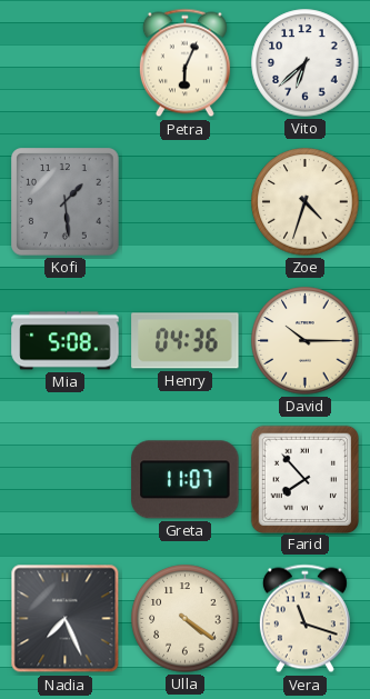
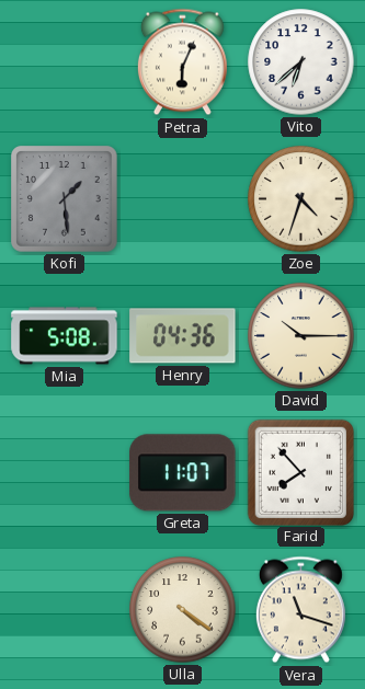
Nadia: 7:26 -> none (66, 619)
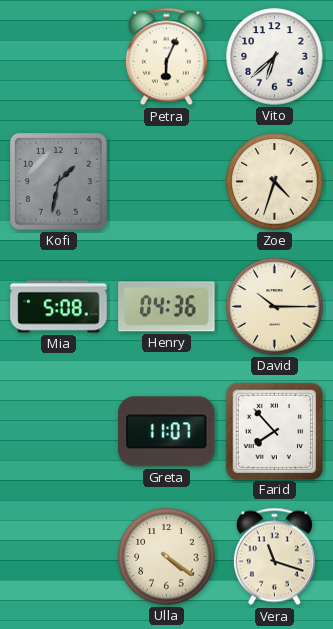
Kofi: 1:29 -> 1:32 (59, 182)
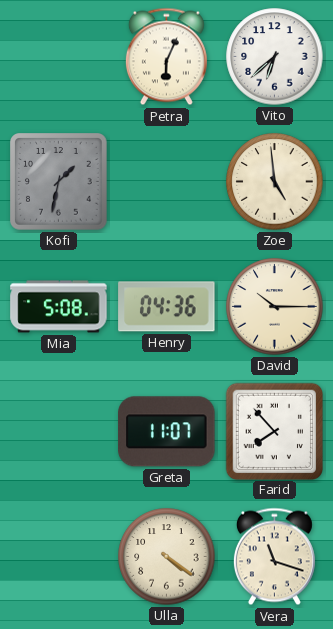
Zoe: 4:33 -> 4:59 (275, 182)
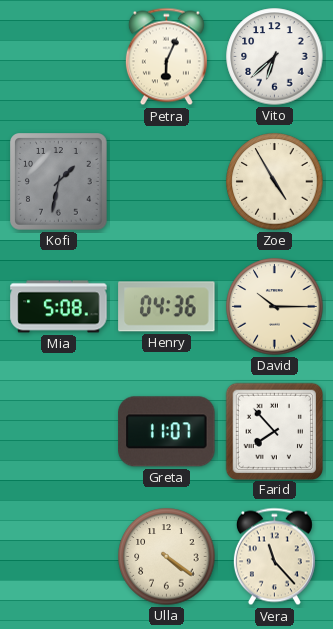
Zoe: 4:59 -> 4:55 (275, 182)
Vera: 11:18 -> 11:23 (274, 557)
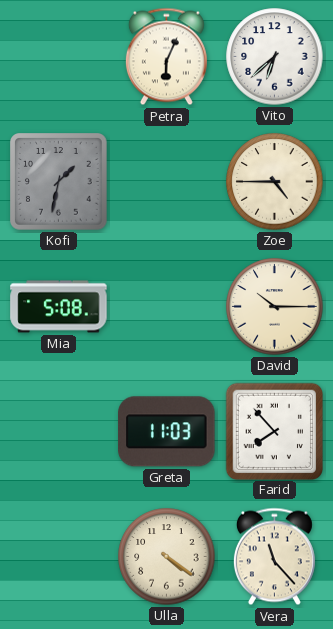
Zoe: 4:55 -> 4:45 (275, 182)
Henry: 04:36 -> none (167, 307)
Greta: 11:07 -> 11:03 (167, 432)
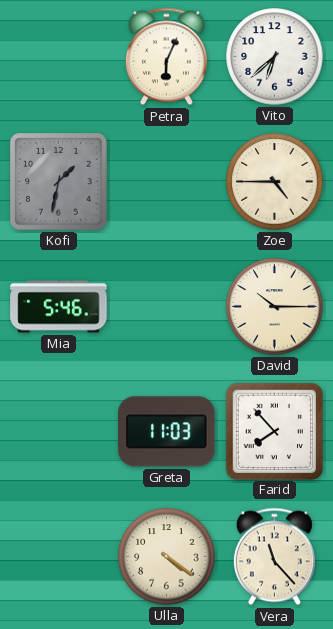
Mia: 5:08 -> 5:46 (59, 307)
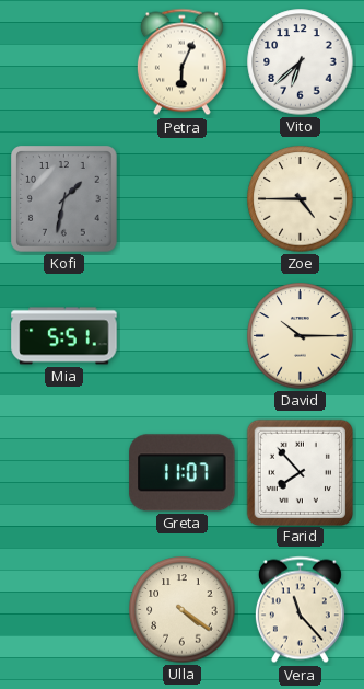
Mia: 5:46 -> 5:51 (64, 336)
Greta: 11:03 -> 11:07 (183, 473)
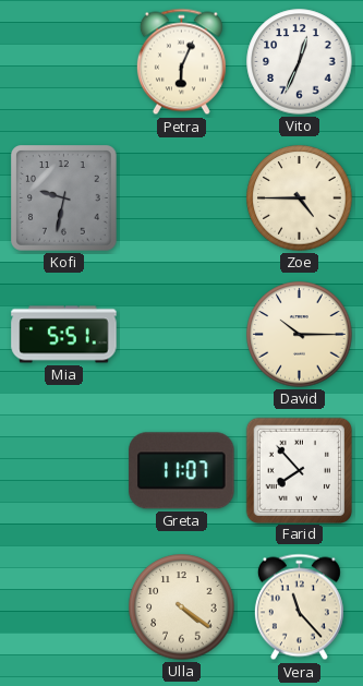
Vito: 6:38 -> 12:34 (300, 62)
Kofi: 1:32 -> 9:32 (64, 198)
